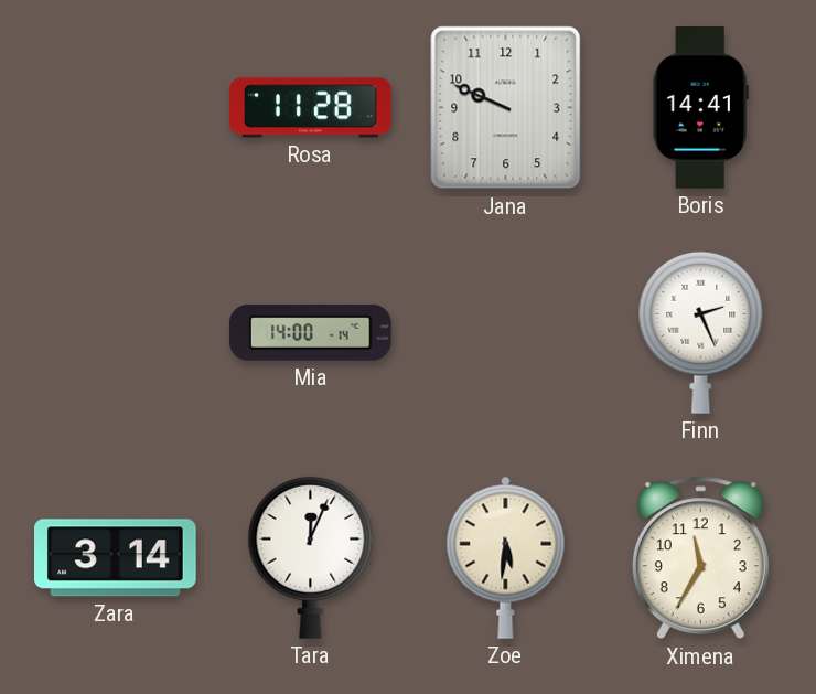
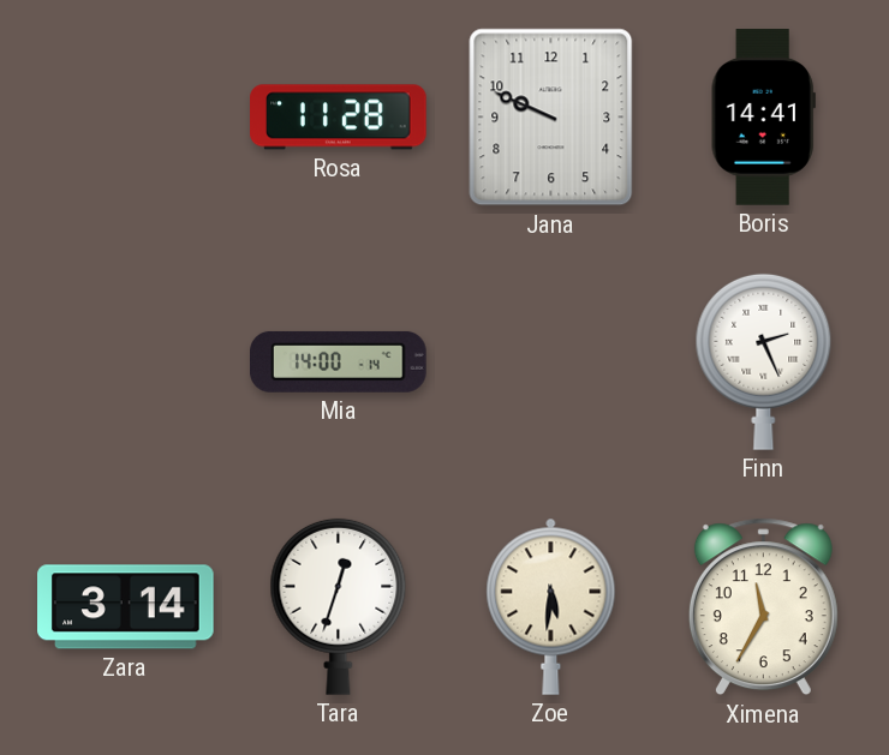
Tara: 12:04 -> 12:33 (339, 606)
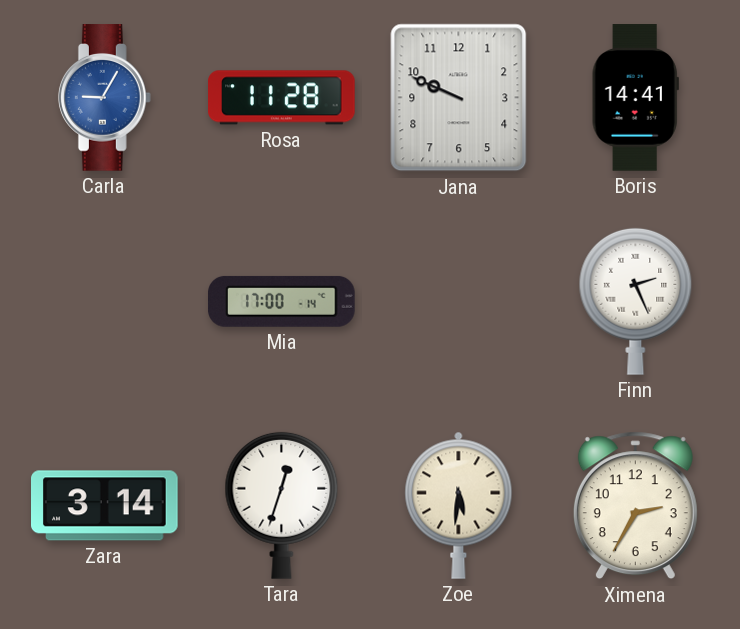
Carla: none -> 9:05 (104, 98)
Mia: 14:00 -> 17:00 (282, 301)
Ximena: 11:35 -> 2:35 (635, 506)
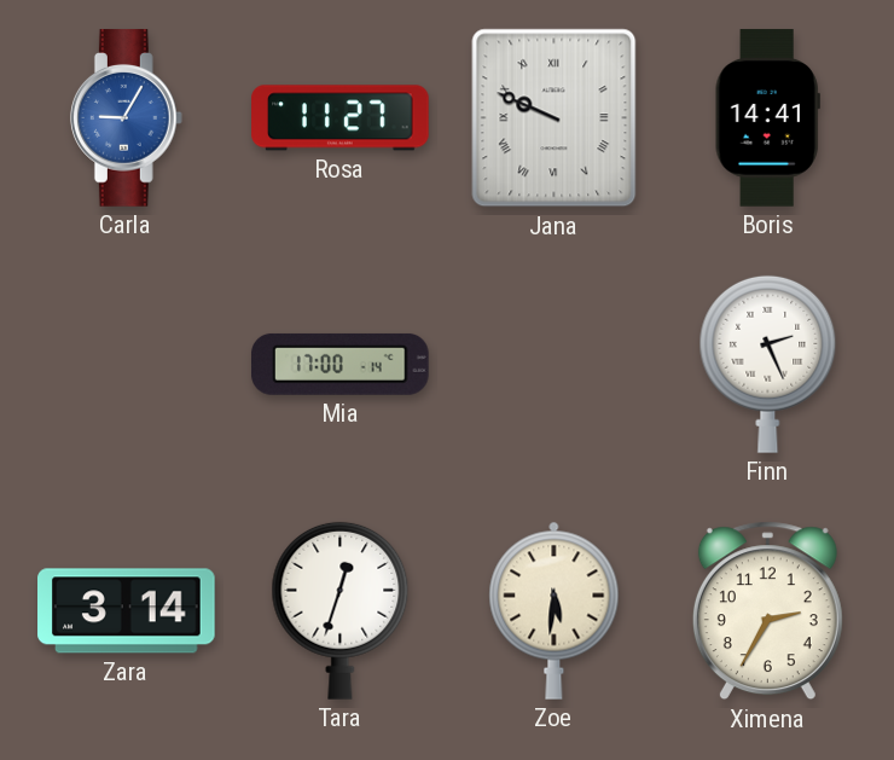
Rosa: 11:28 -> 11:27 (341, 118)
Jana numerals: Arabic -> Roman (555, 118)
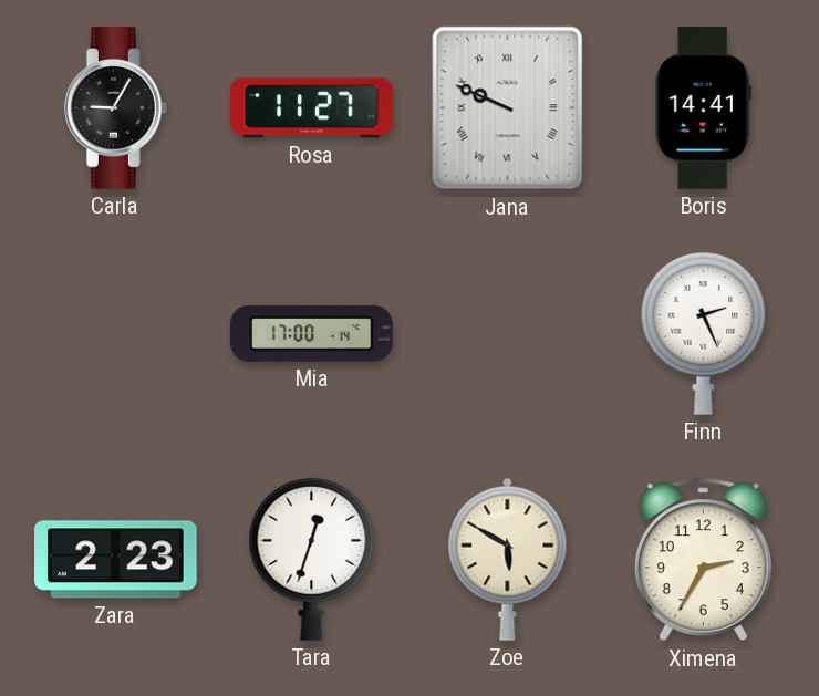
Carla dial: blue -> black (115, 108)
Zara: 3:14 -> 2:23 (116, 560)
Zoe: 5:31 -> 5:50 (508, 559)
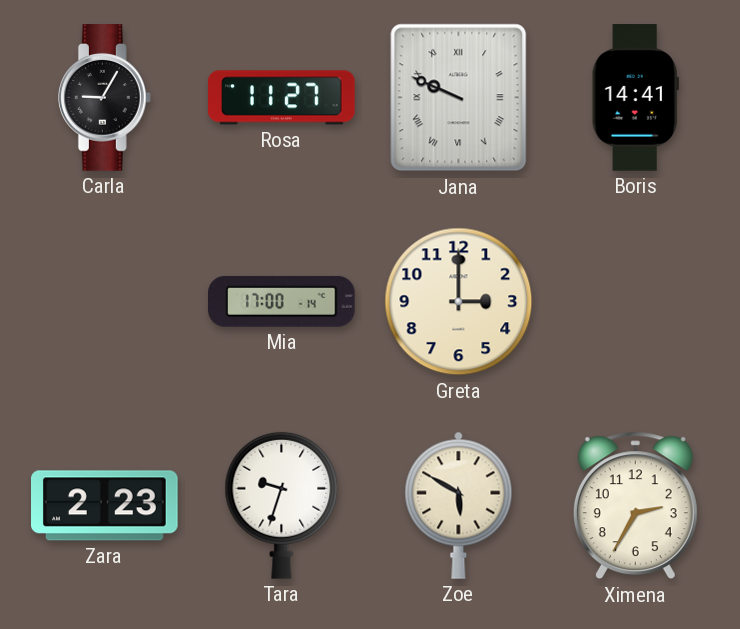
Greta: none -> 3:00 (459, 302)
Finn: 2:26 -> none (704, 333)
Tara: 12:33 -> 9:33 (282, 505)
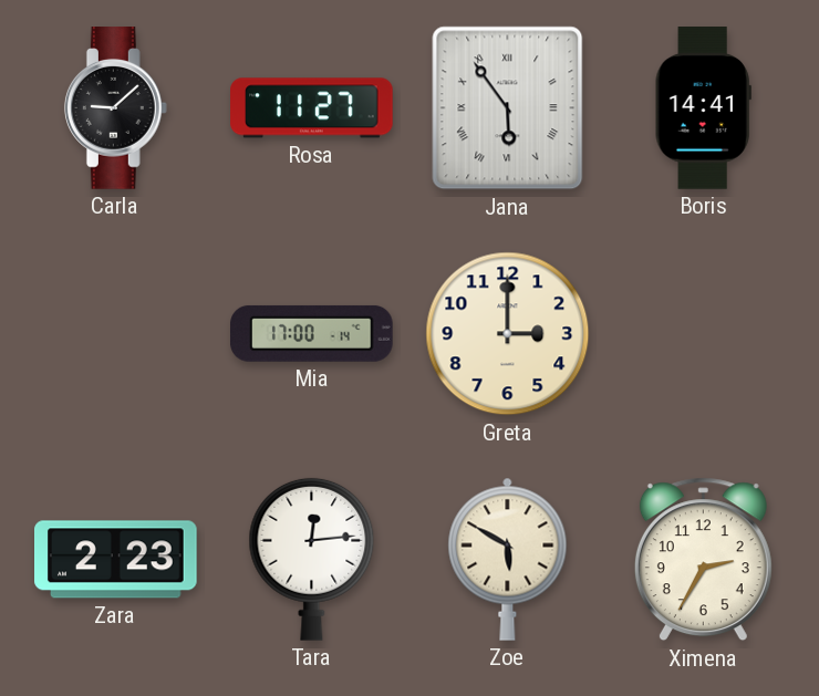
Carla: 9:05 -> 9:08 (115, 108)
Jana: 9:49 -> 5:54 (508, 108)
Tara: 9:33 -> 12:14 (312, 559)
